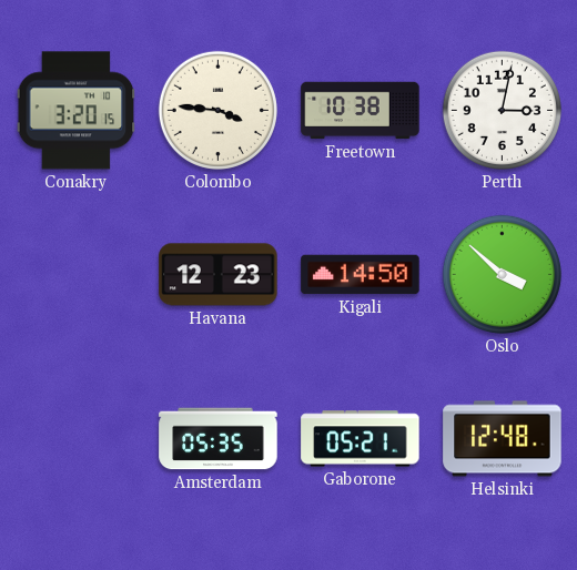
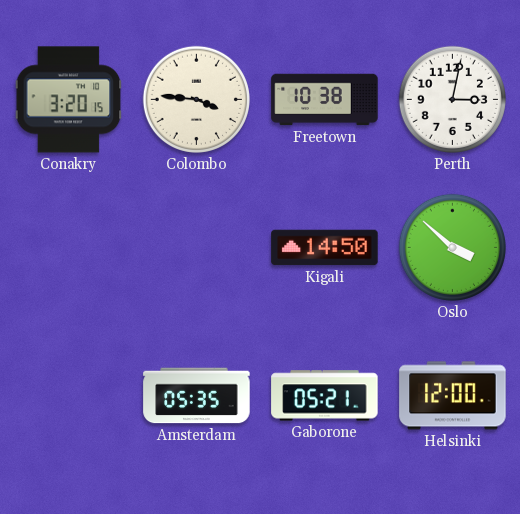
Havana: 12:23 -> none (219, 275)
Helsinki: 12:48 -> 12:00 (453, 396)
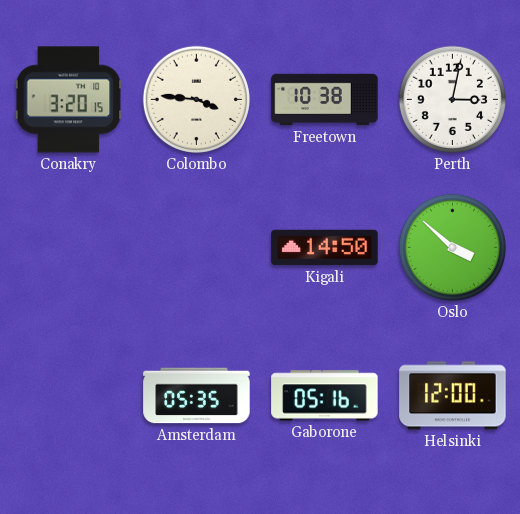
Gaborone: 05:21 -> 05:16 (325, 396)
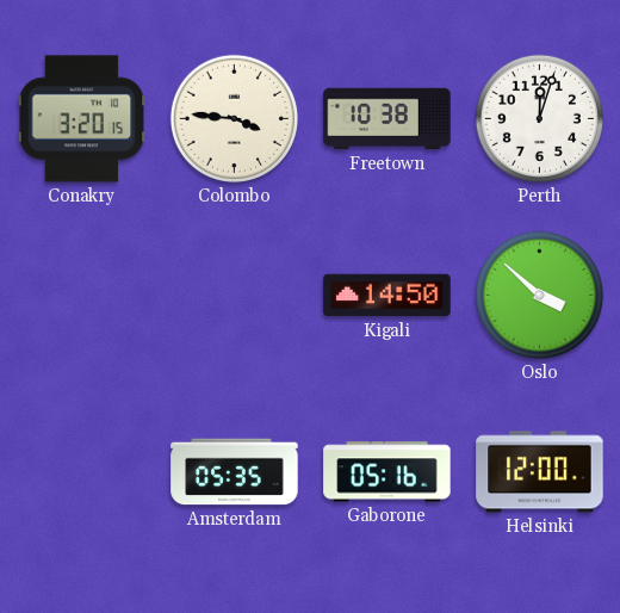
Perth: 3:02 -> 12:03 (539, 118)
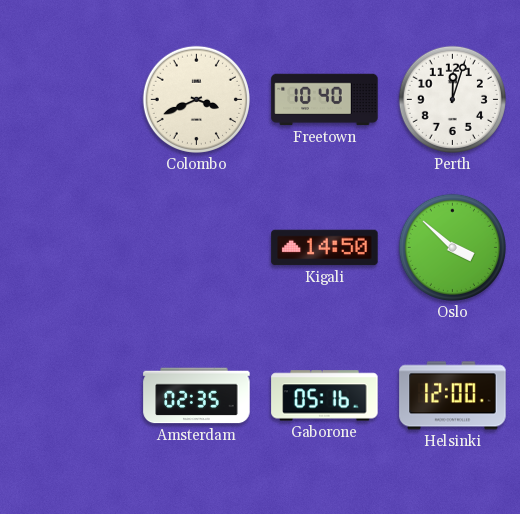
Conakry: 3:20 -> none (82, 119)
Colombo: 3:46 -> 3:41 (196, 99)
Freetown: 10:38 -> 10:40 (325, 100)
Amsterdam: 05:35 -> 02:35 (197, 396)
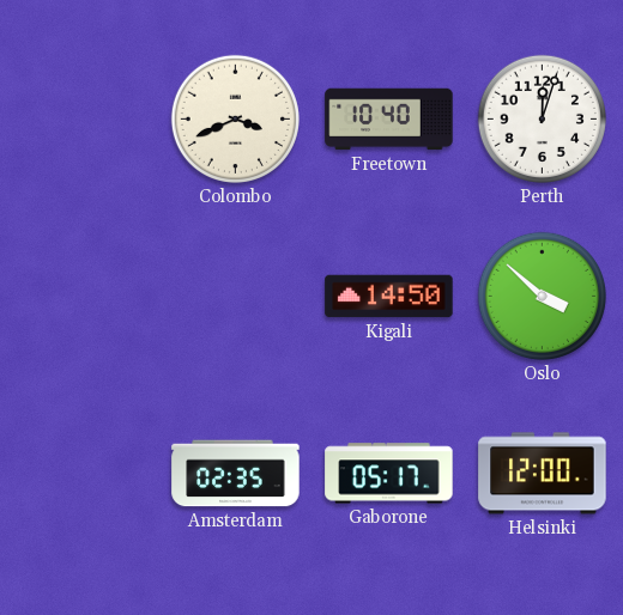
Gaborone: 05:16 -> 05:17 (389, 474)
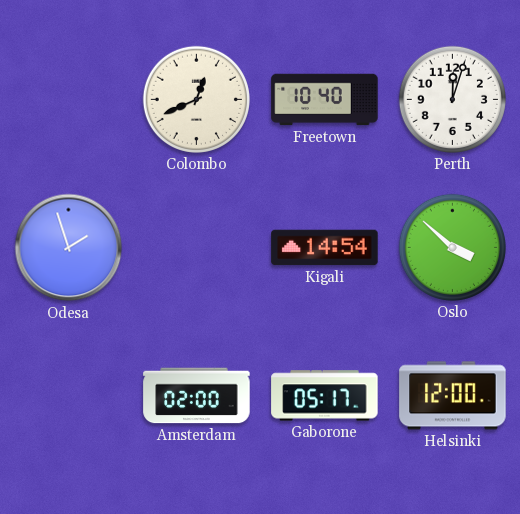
Colombo: 3:41 -> 12:41 (196, 99)
Odesa: none -> 1:57 (69, 248)
Kigali: 14:50 -> 14:54 (325, 248)
Amsterdam: 02:35 -> 02:00 (197, 396)
